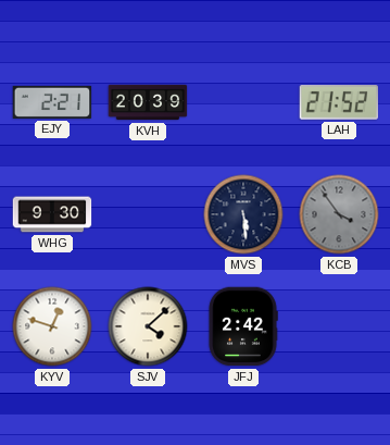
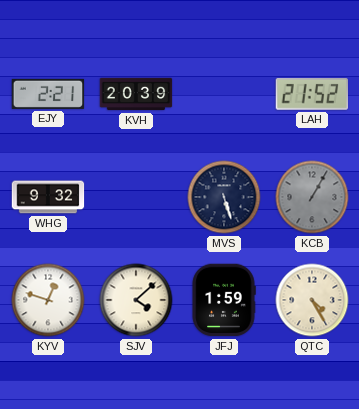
WHG: 9:30 -> 9:32 (48, 197)
MVS: 5:29 -> 5:27 (224, 197)
KCB: 3:54 -> 1:05 (312, 197)
JFJ: 2:42 -> 1:59 (224, 300)
QTC: none -> 4:25 (312, 300)
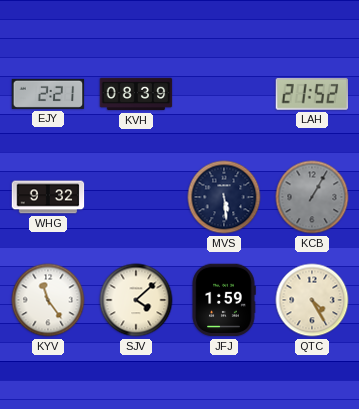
KVH: 20:39 -> 08:39 (136, 94)
MVS: 5:27 -> 5:29 (224, 197)
KYV: 12:48 -> 11:24 (48, 300)
